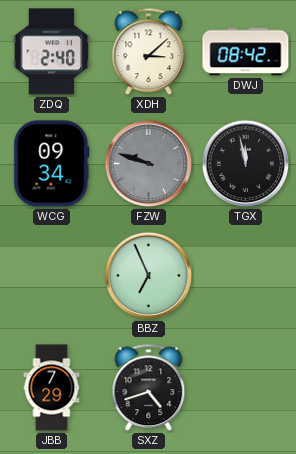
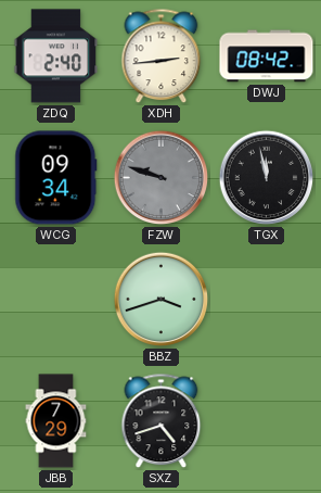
XDH: 3:08 -> 2:44 (162, 56)
BBZ: 6:56 -> 3:42 (162, 300)
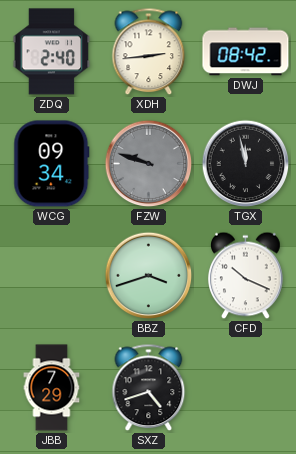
CFD: none -> 10:19 (246, 276)
